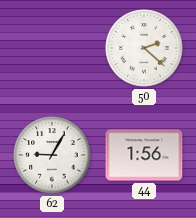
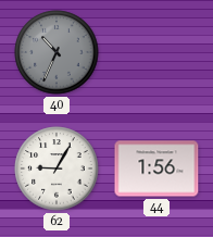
40: none -> 10:34 (57, 52)
50: 2:22 -> none (144, 48)
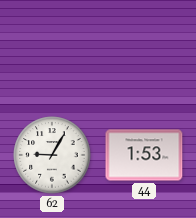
40: 10:34 -> none (57, 52)
44: 1:56 -> 1:53 (144, 155)
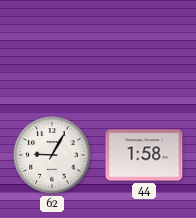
44: 1:53 -> 1:58 (144, 155)
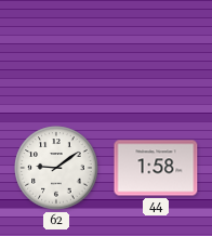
62: 9:05 -> 9:09 (56, 168)
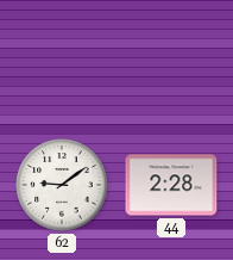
44: 1:58 -> 2:28 (171, 185)
